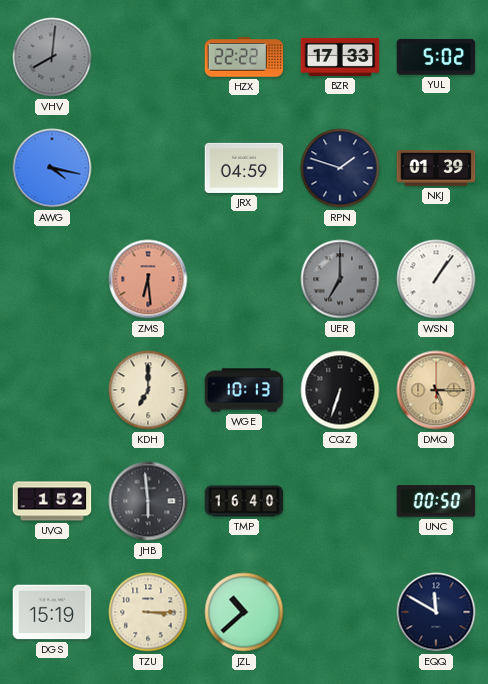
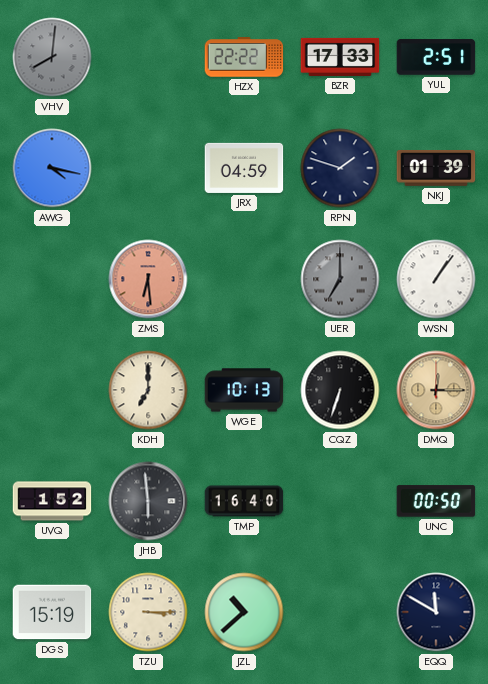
YUL: 5:02 -> 2:51 (436, 57)
DMQ: 5:15 -> 12:15 (436, 390)
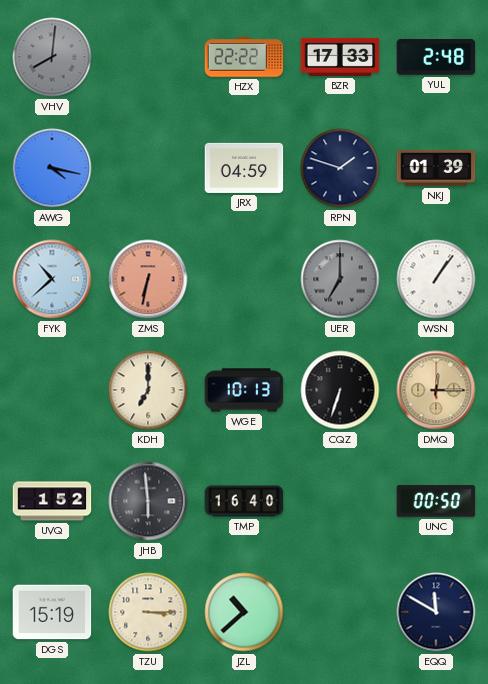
YUL: 2:51 -> 2:48 (436, 57)
FYK: none -> 10:38 (52, 279)
ZMS: 6:29 -> 6:32 (148, 279)
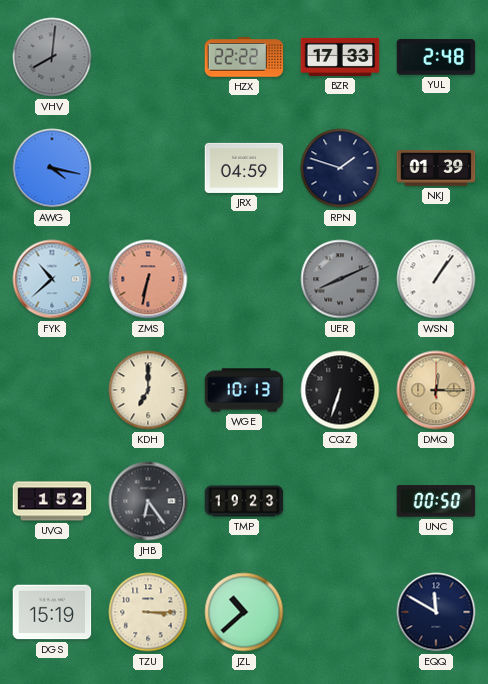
UER: 7:00 -> 8:11 (340, 279)
JHB: 5:59 -> 6:24 (148, 501)
TMP: 16:40 -> 19:23 (244, 501)
